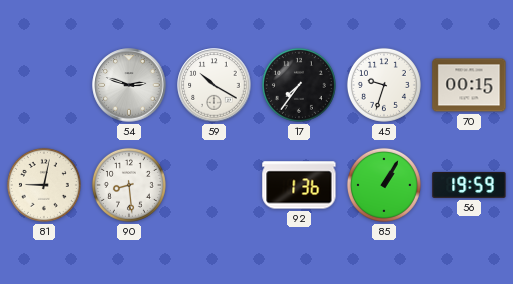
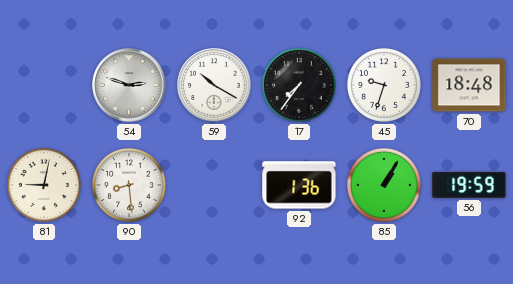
70: 00:15 -> 18:48 (469, 85)
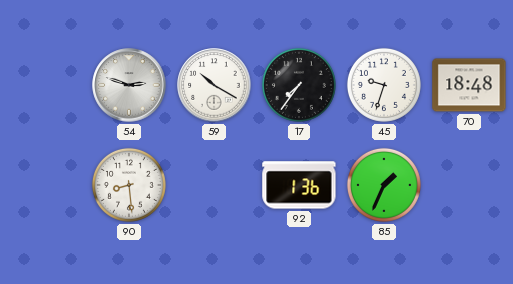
81: 9:02 -> none (44, 185)
85: 1:05 -> 1:34 (384, 185)
56: 19:59 -> none (469, 185)
